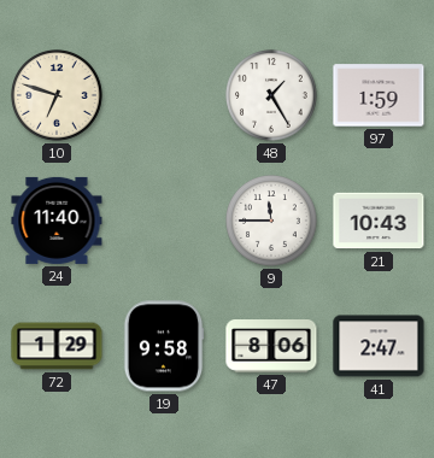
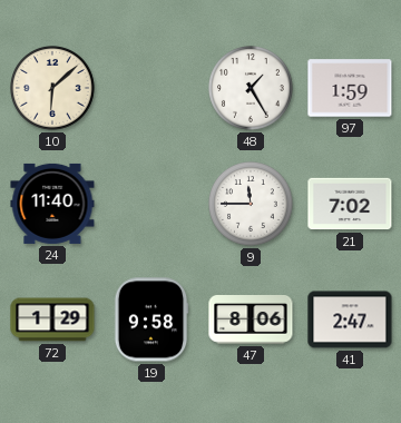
10: 6:48 -> 6:08 (53, 89)
21: 10:43 -> 7:02 (350, 204)
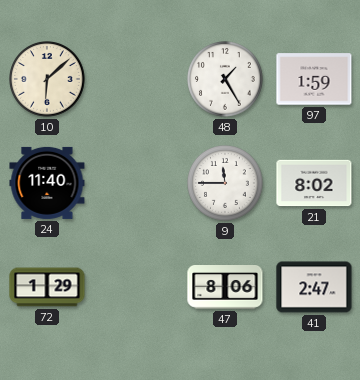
21: 7:02 -> 8:02 (314, 183)
19: 9:58 -> none (151, 319)
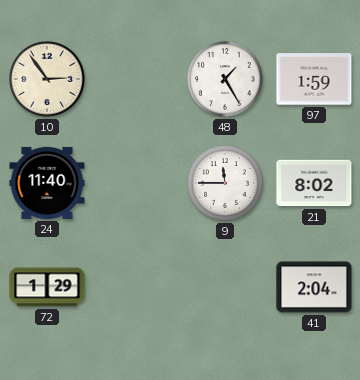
10: 6:08 -> 2:54 (48, 80)
47: 8:06 -> none (225, 288)
41: 2:47 -> 2:04 (314, 287)
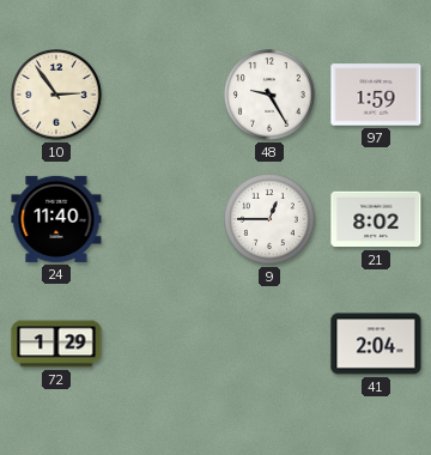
48: 1:25 -> 9:25 (271, 96)
9: 11:45 -> 12:45 (271, 220)
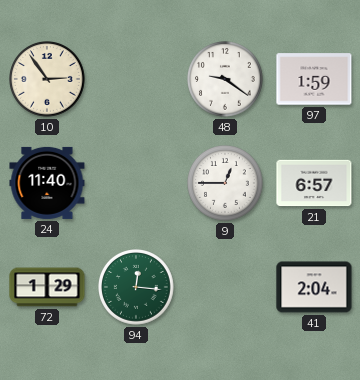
48: 9:25 -> 9:21 (226, 80)
21: 8:02 -> 6:57 (314, 183)
94: none -> 12:16 (137, 288)
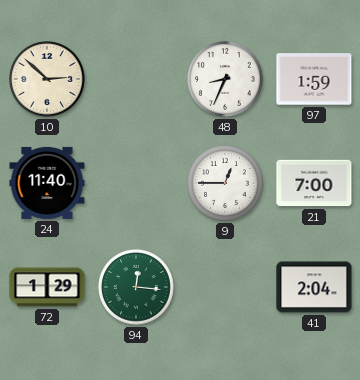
10: 2:54 -> 2:52 (48, 80)
48: 9:21 -> 8:34 (226, 80)
21: 6:57 -> 7:00 (314, 183)
